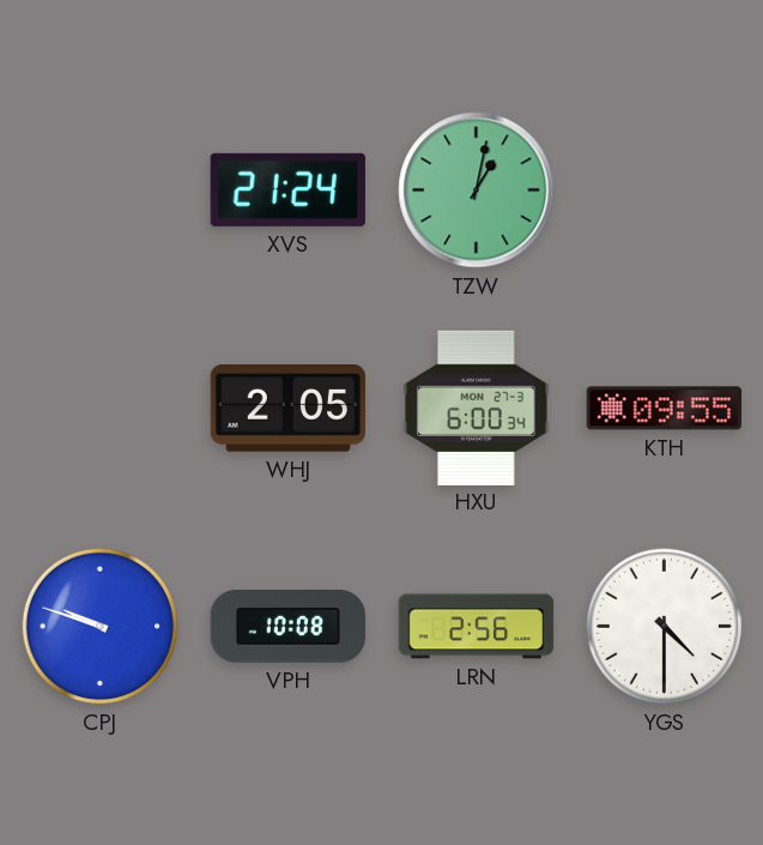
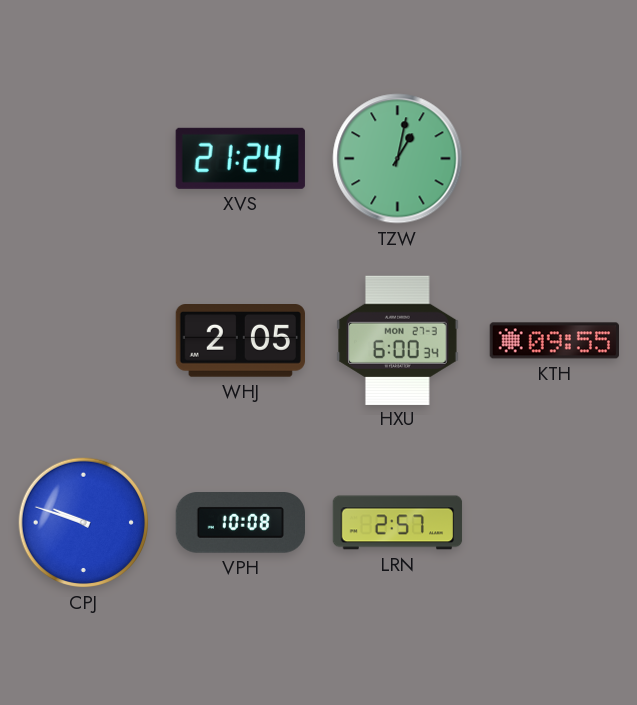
LRN: 2:56 -> 2:57 (398, 523)
YGS: 4:30 -> none (665, 627)
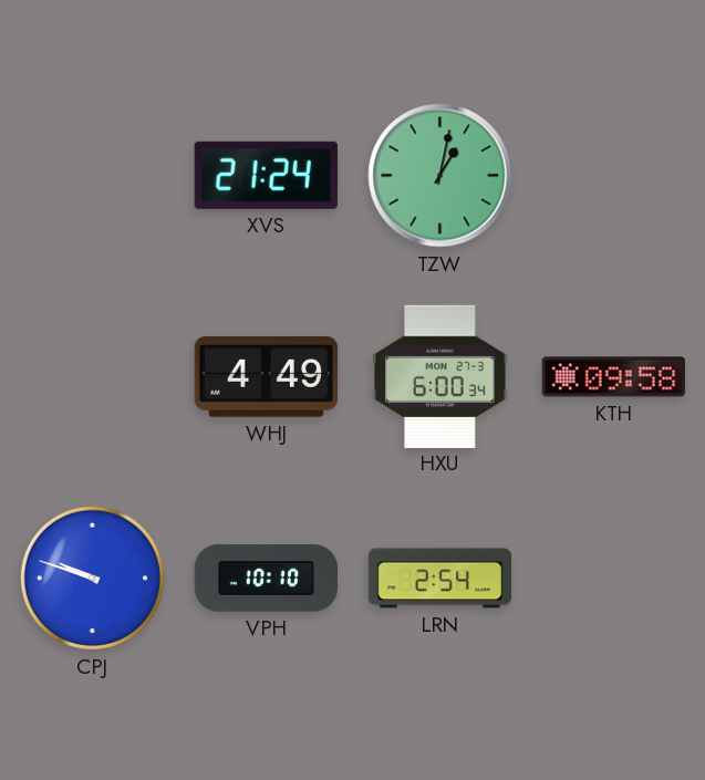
WHJ: 2:05 -> 4:49 (266, 377)
KTH: 09:55 -> 09:58 (613, 377)
VPH: 10:08 -> 10:10 (266, 579)
LRN: 2:57 -> 2:54 (440, 579)
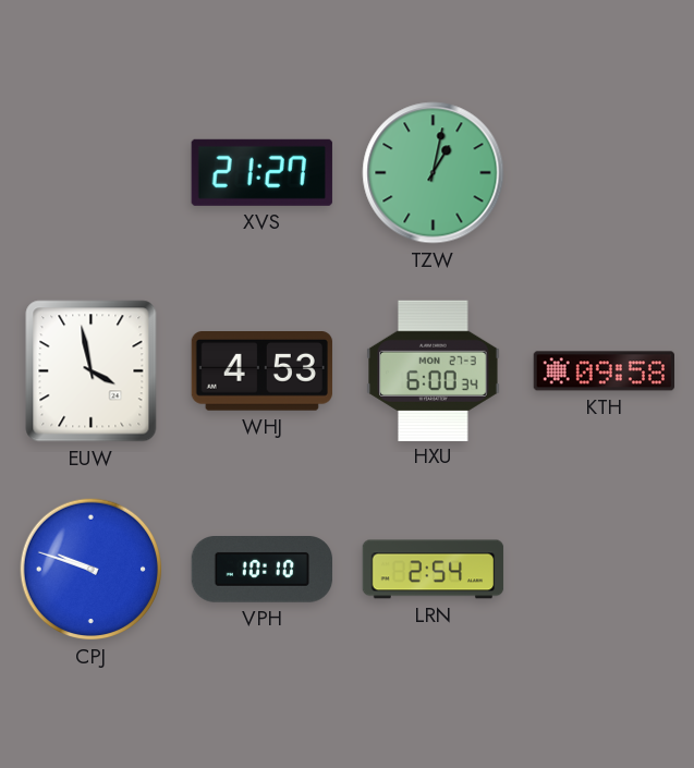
XVS: 21:24 -> 21:27 (261, 172)
EUW: none -> 3:58 (92, 371)
WHJ: 4:49 -> 4:53 (261, 371)
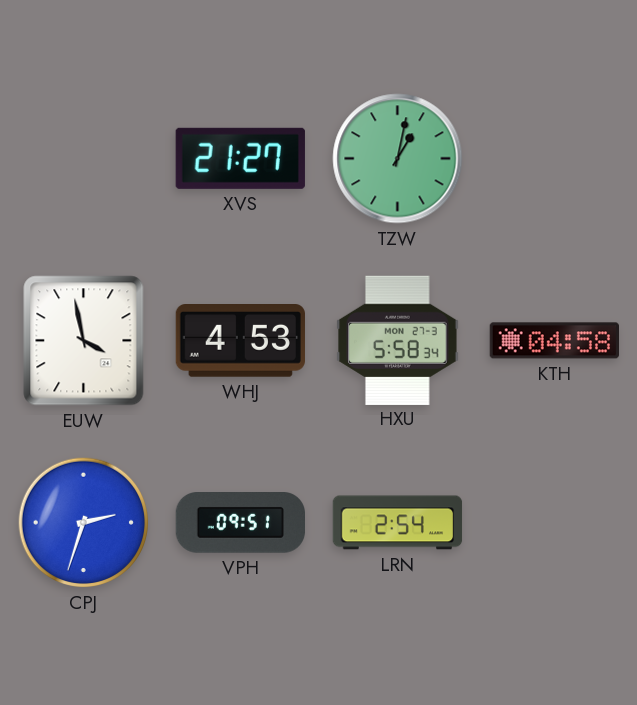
HXU: 6:00 -> 5:58 (398, 340)
KTH: 09:58 -> 04:58 (554, 341)
CPJ: 9:48 -> 2:33 (84, 523)
VPH: 10:10 -> 09:51 (240, 523)
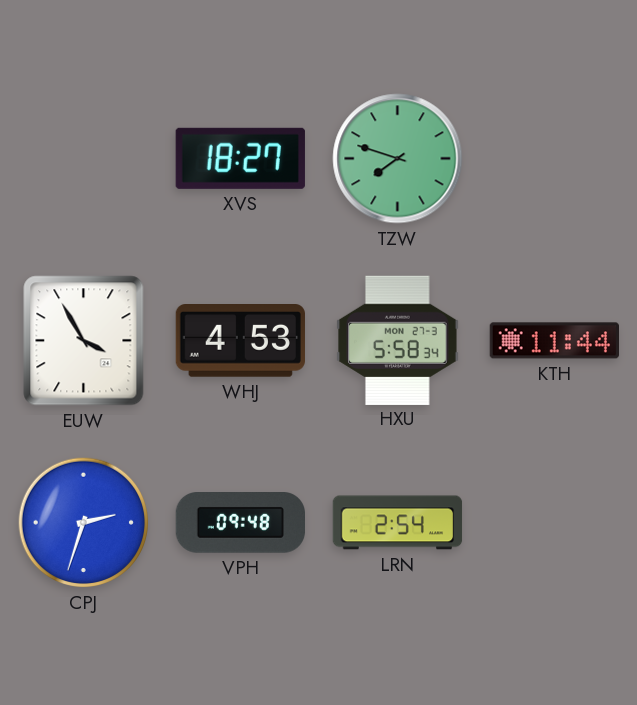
XVS: 21:27 -> 18:27 (240, 158)
TZW: 1:02 -> 7:48 (398, 159)
EUW: 3:58 -> 3:55 (84, 341)
KTH: 04:58 -> 11:44 (554, 341)
VPH: 09:51 -> 09:48 (240, 523)
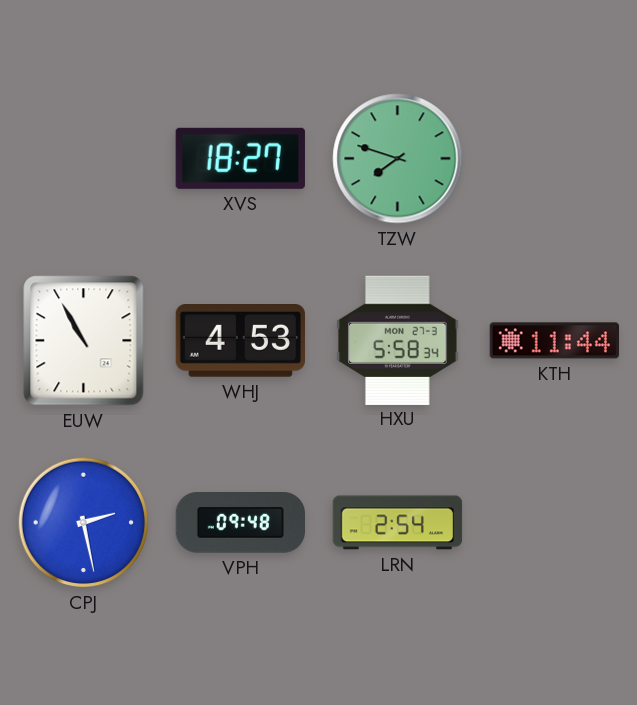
EUW: 3:55 -> 10:55 (84, 341)
CPJ: 2:33 -> 2:28 (84, 523)
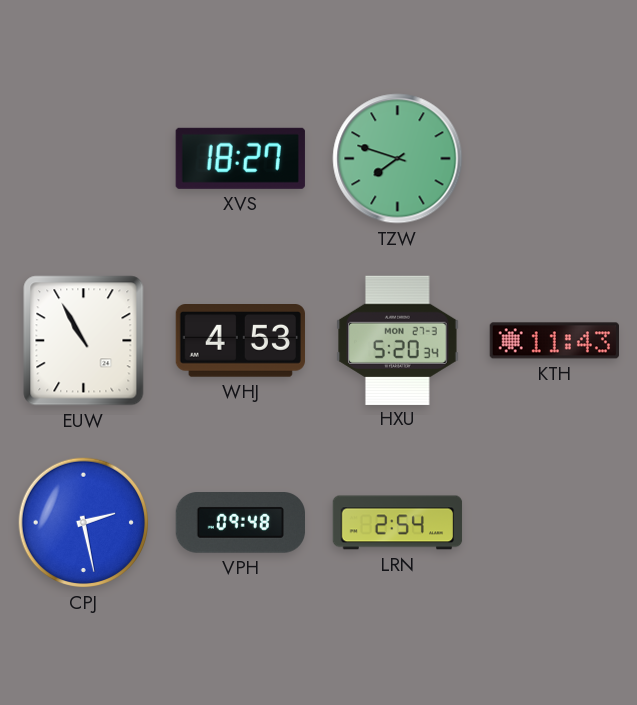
HXU: 5:58 -> 5:20 (398, 340)
KTH: 11:44 -> 11:43 (554, 341)
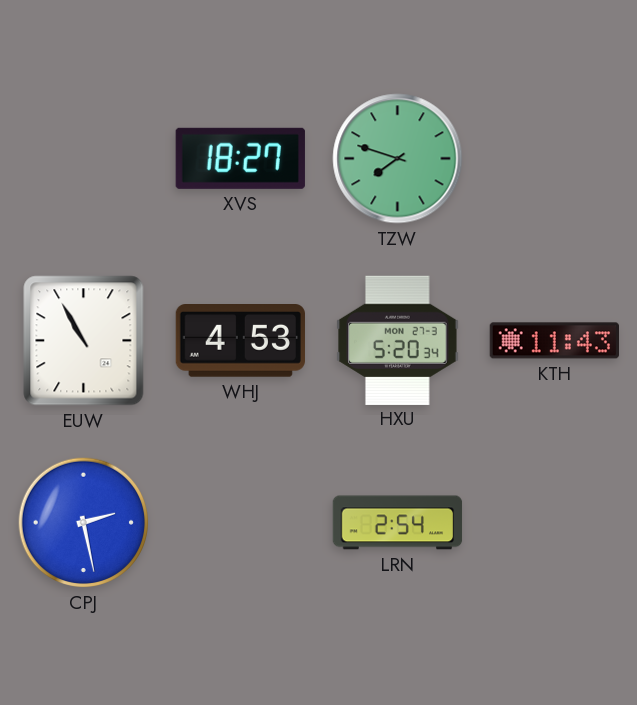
VPH: 09:48 -> none (240, 523)
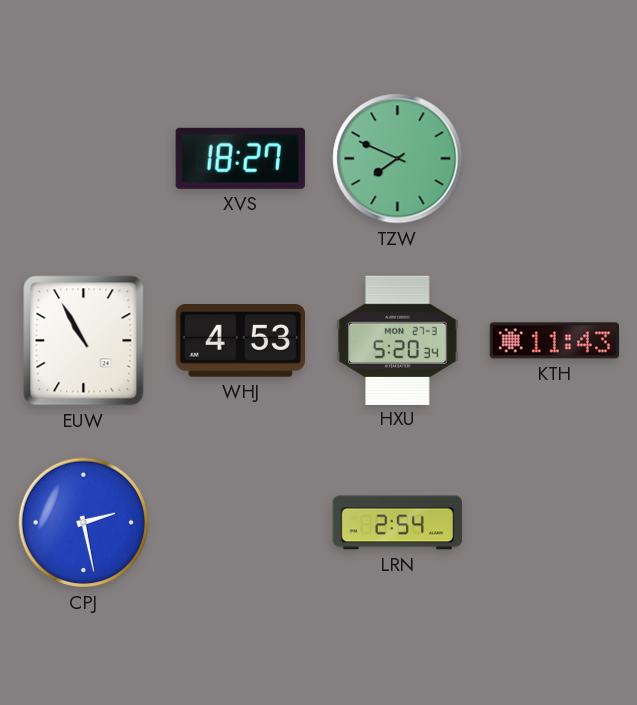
TZW: 7:48 -> 7:49 (398, 159)
